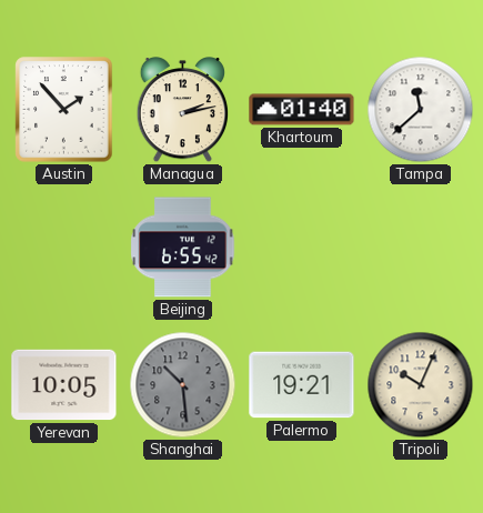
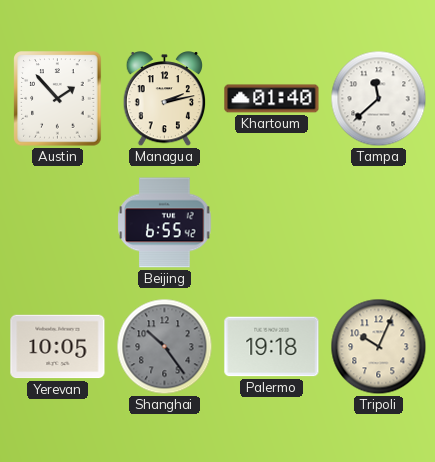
Shanghai: 10:29 -> 10:24 (165, 347)
Palermo: 19:21 -> 19:18 (272, 347)
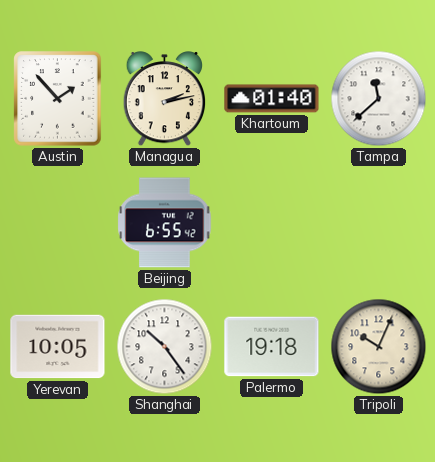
Shanghai dial: grey -> white (165, 347)
